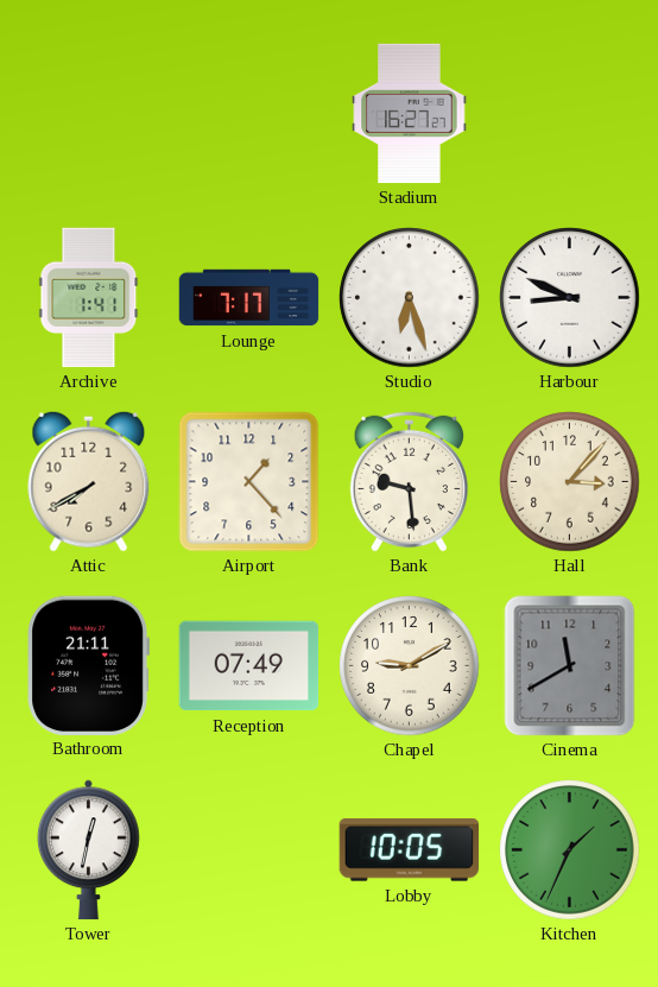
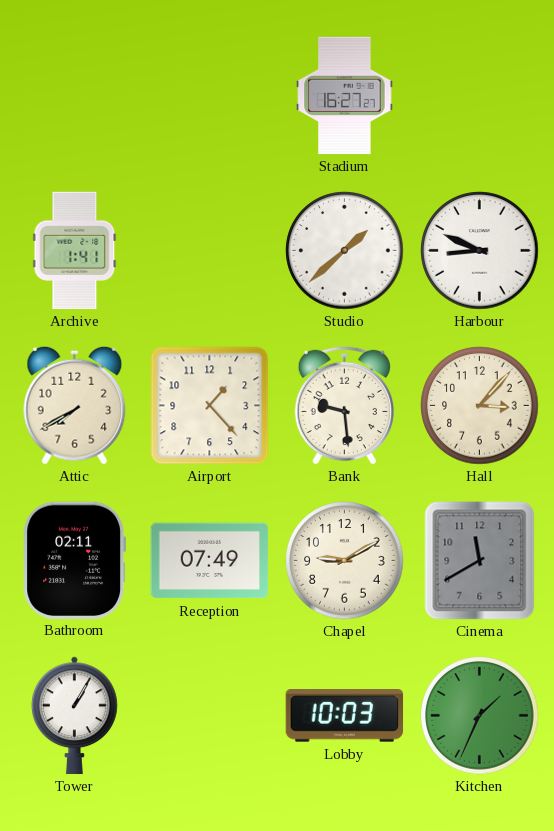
Lounge: 7:17 -> none (249, 298)
Studio: 6:27 -> 1:38 (345, 251)
Bathroom: 21:11 -> 02:11 (74, 560)
Tower: 12:32 -> 1:05 (75, 716)
Lobby: 10:05 -> 10:03 (345, 716)
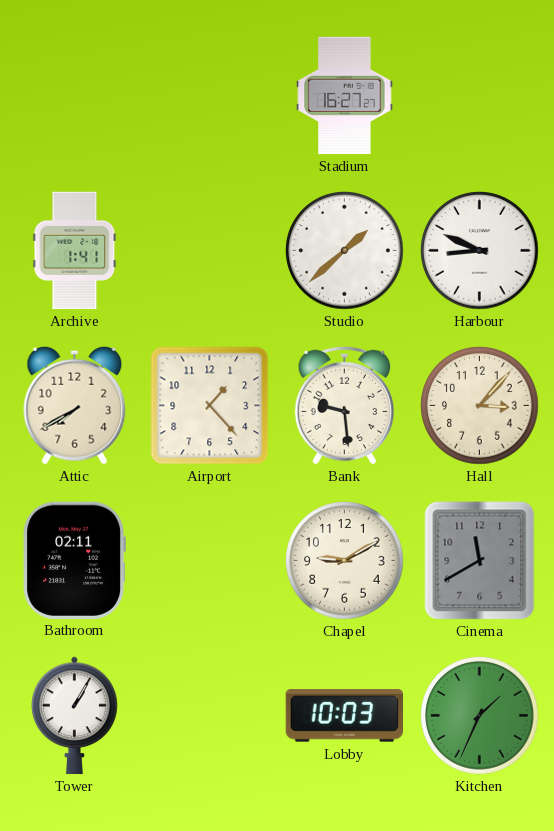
Reception: 07:49 -> none (210, 561)
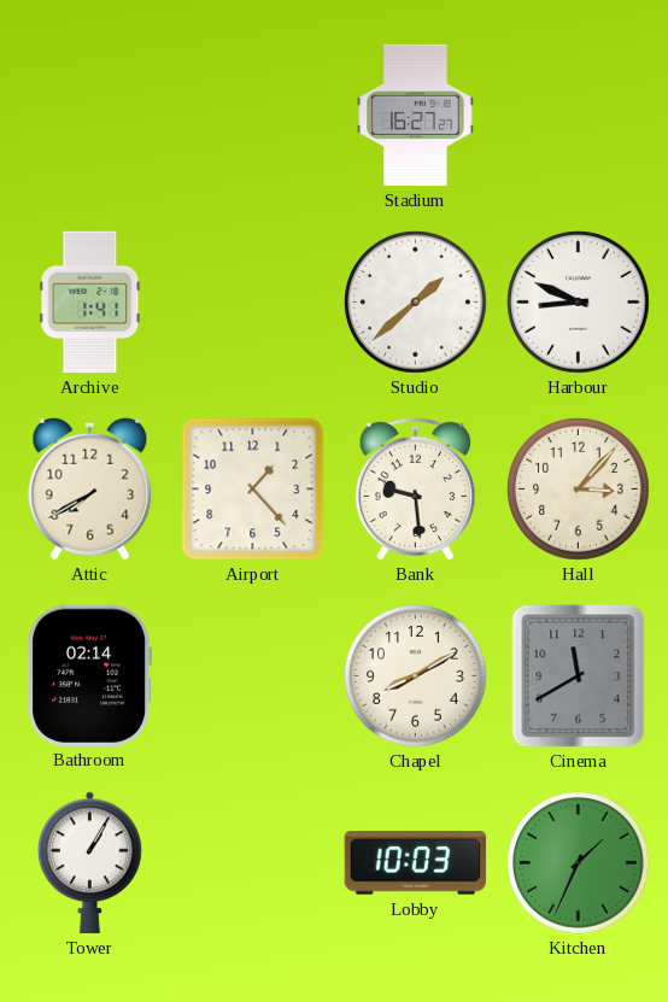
Bathroom: 02:11 -> 02:14 (89, 675)
Chapel: 9:10 -> 8:10 (416, 676)
